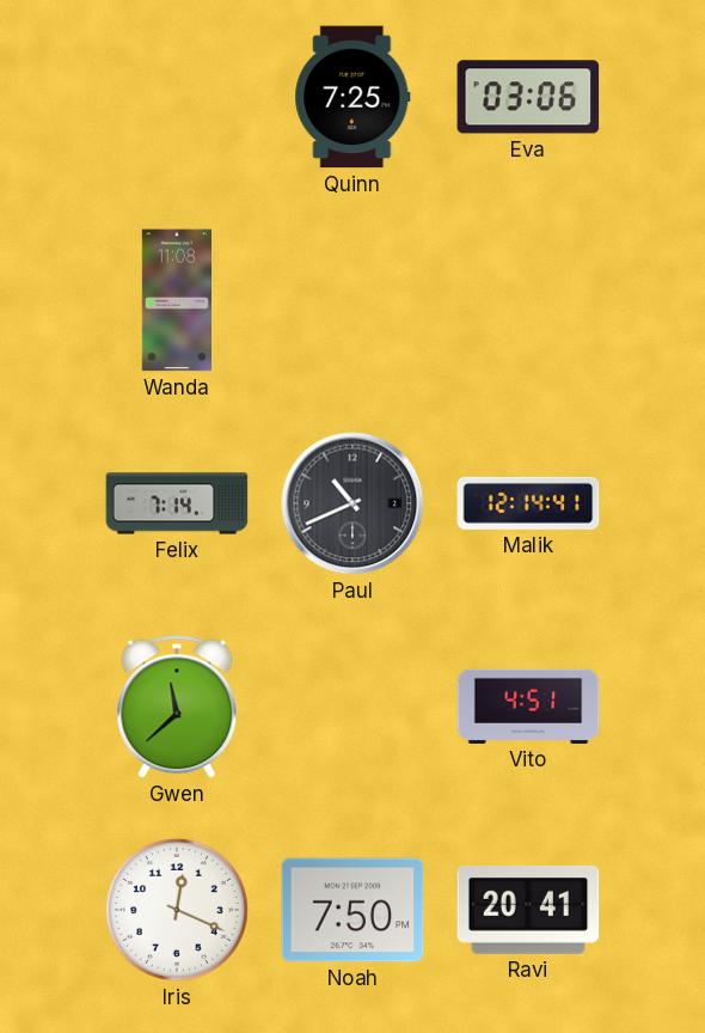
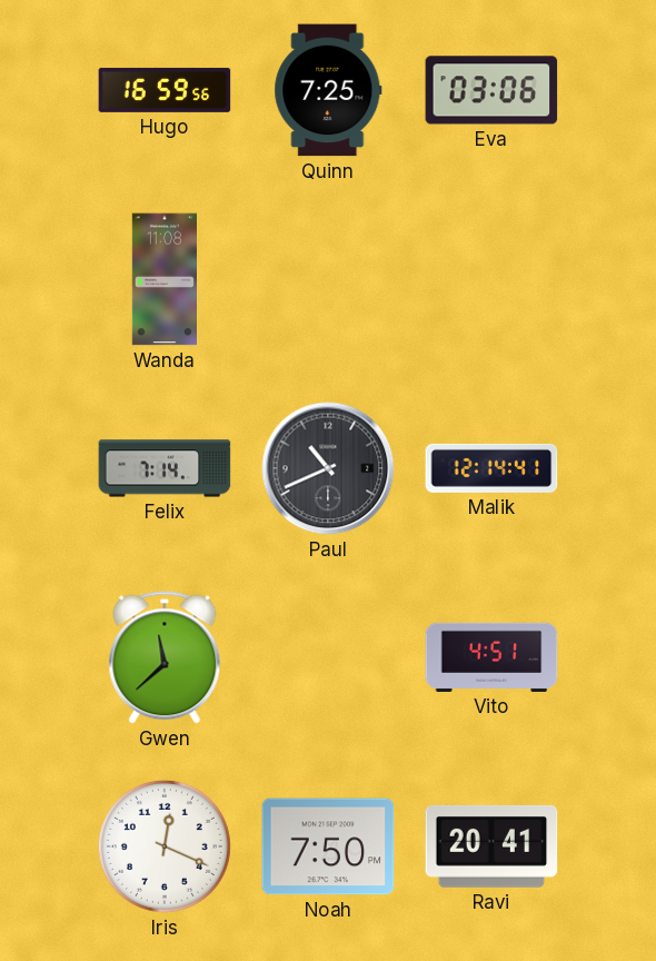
Hugo: none -> 16:59 (165, 90)
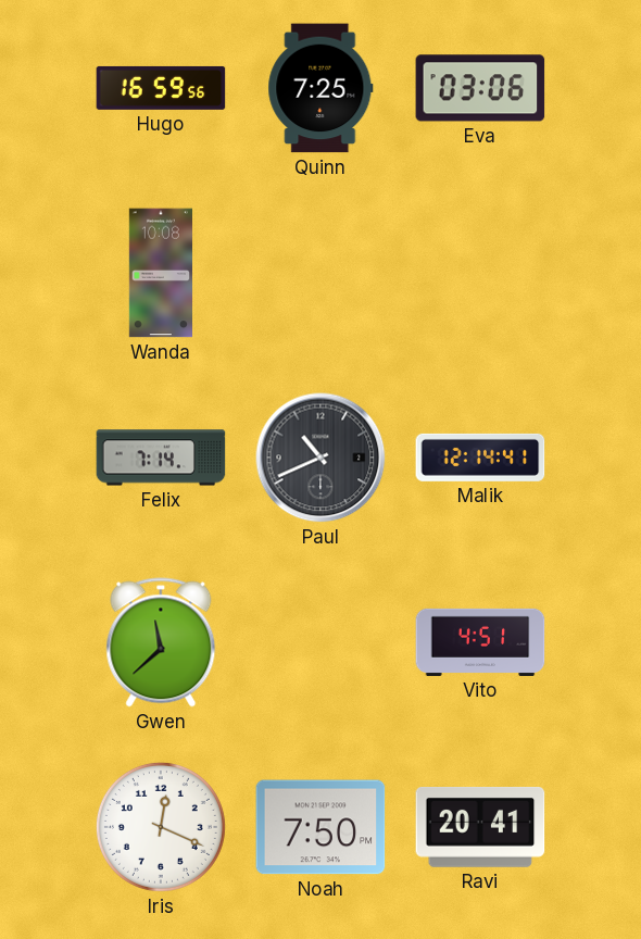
Wanda: 11:08 -> 10:08 (160, 273)
